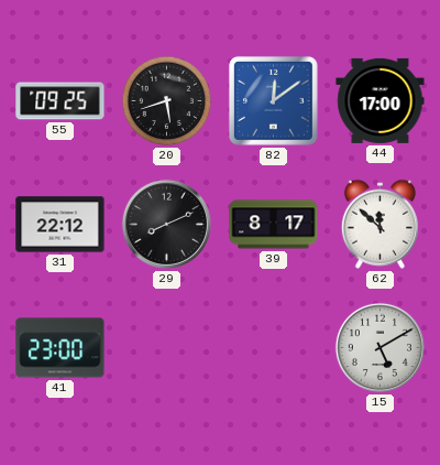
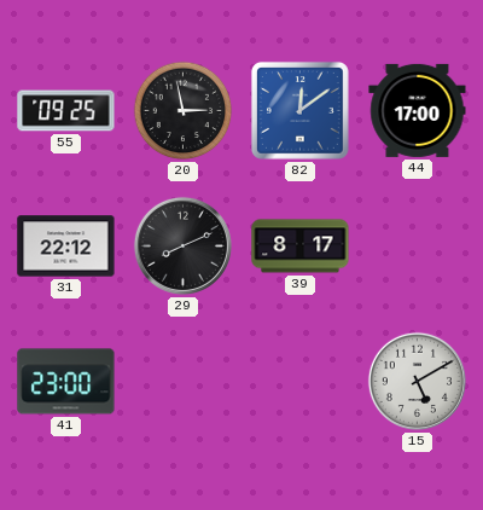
20: 5:42 -> 2:58 (184, 111)
62: 11:52 -> none (380, 224)
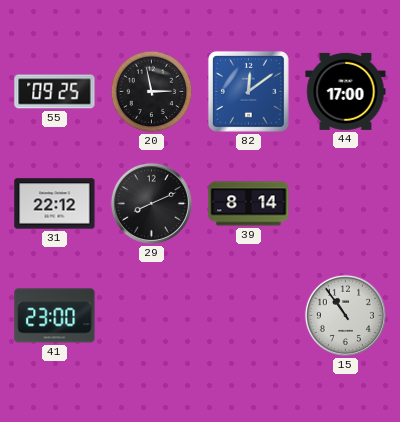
39: 8:17 -> 8:14 (249, 204)
15: 5:10 -> 10:54 (345, 315)
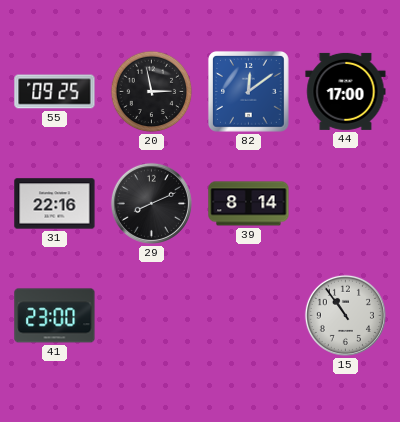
31: 22:12 -> 22:16 (55, 204)
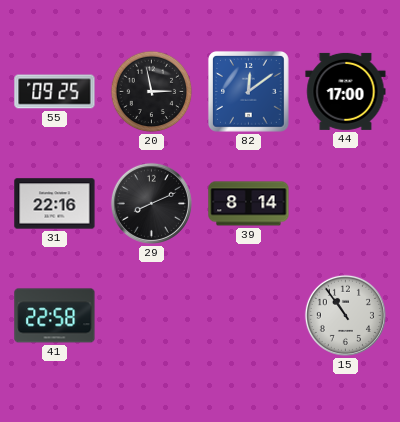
41: 23:00 -> 22:58 (55, 316)
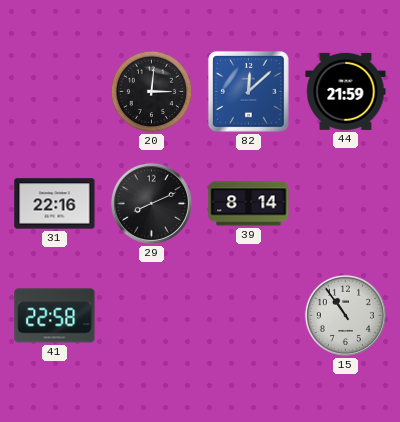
55: 09:25 -> none (55, 92)
20: 2:58 -> 3:01 (152, 92)
82: 12:09 -> 12:08 (248, 91)
44: 17:00 -> 21:59 (346, 91)
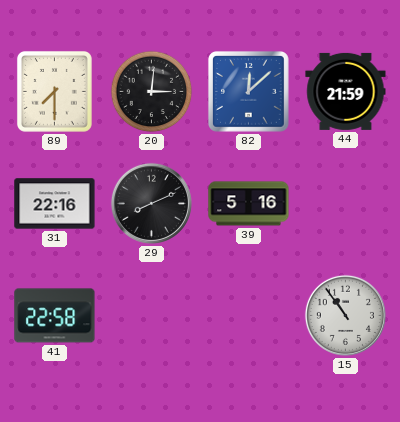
89: none -> 7:30 (54, 91)
39: 8:14 -> 5:16 (249, 204)
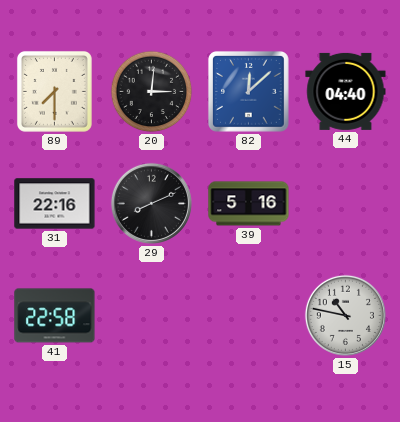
44: 21:59 -> 04:40 (346, 91)
15: 10:54 -> 10:47 (345, 315)
